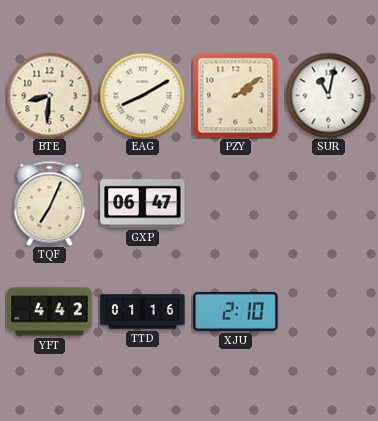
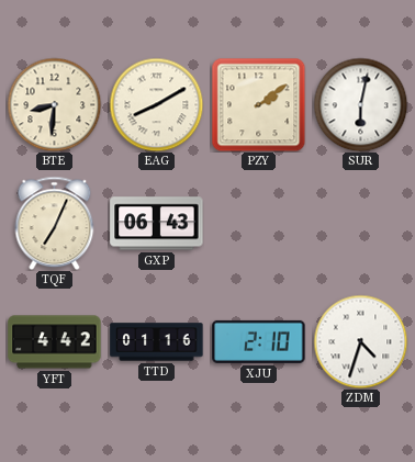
SUR: 11:02 -> 6:02 (360, 104)
GXP: 06:47 -> 06:43 (157, 224)
ZDM: none -> 4:33 (360, 341)
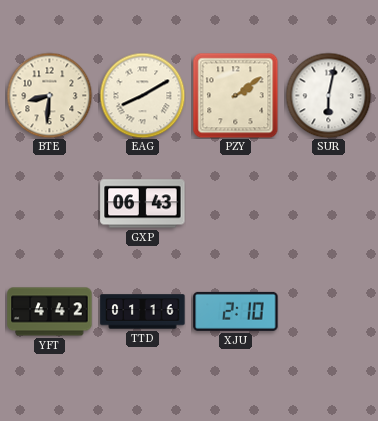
TQF: 7:04 -> none (55, 223)
ZDM: 4:33 -> none (360, 341)
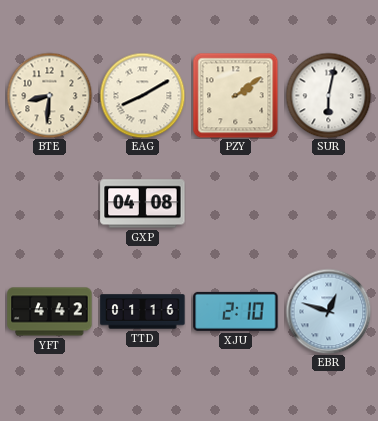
GXP: 06:43 -> 04:08 (143, 204)
EBR: none -> 12:48 (328, 311)
